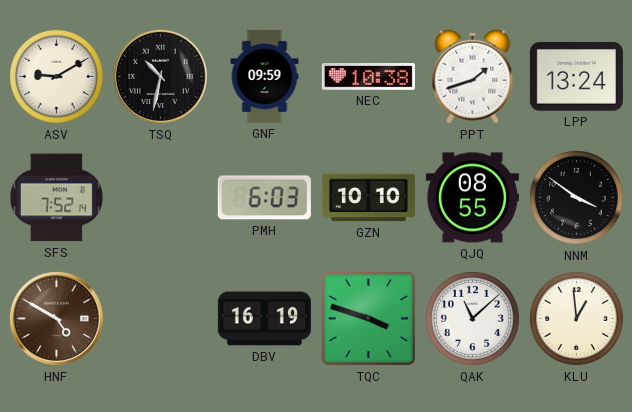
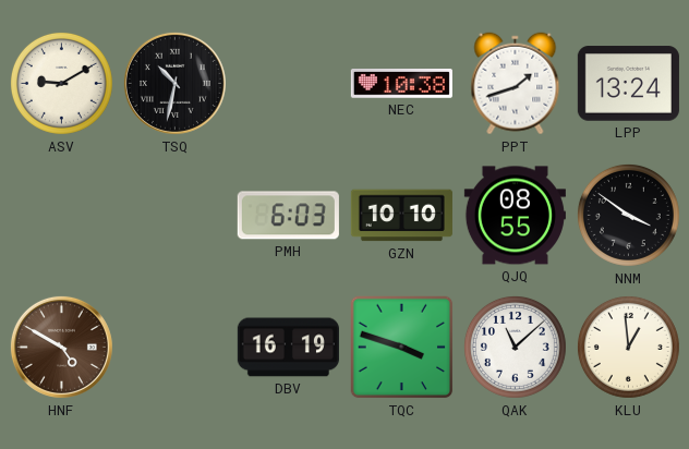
GNF: 09:59 -> none (265, 76)
SFS: 7:52 -> none (56, 198)
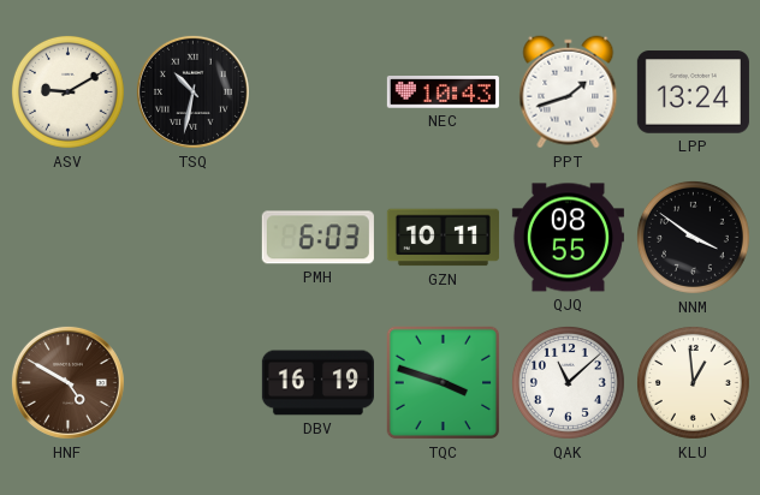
NEC: 10:38 -> 10:43 (443, 93)
GZN: 10:10 -> 10:11 (443, 238)
